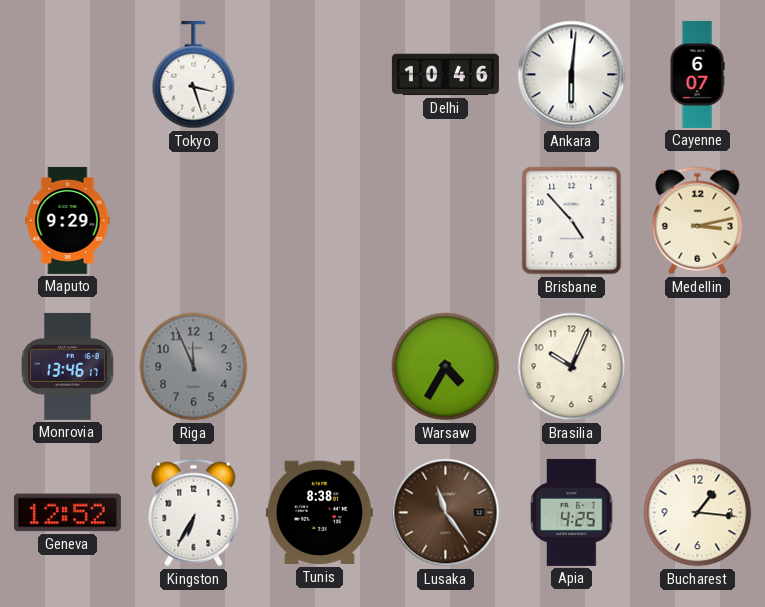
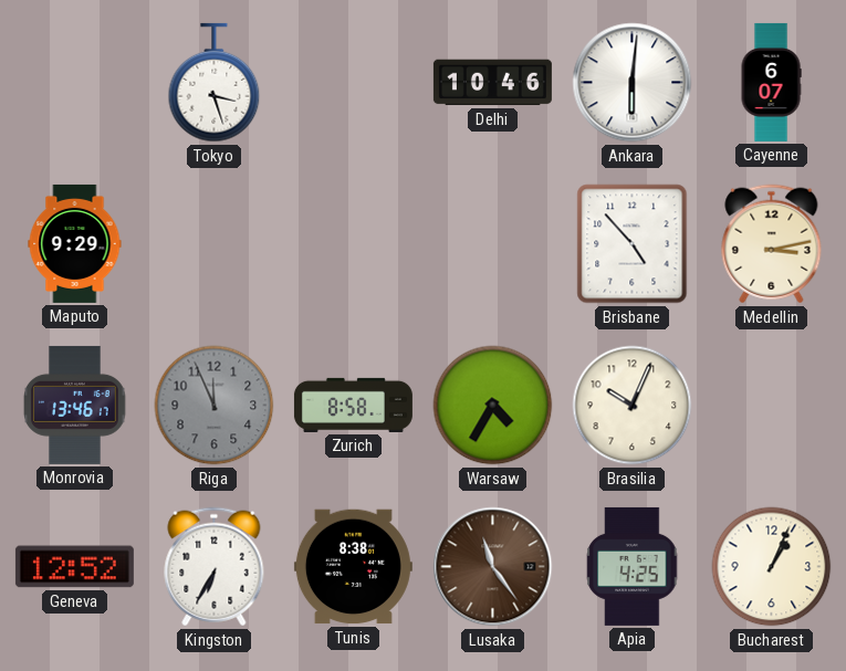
Zurich: none -> 8:58 (353, 405)
Bucharest: 1:16 -> 1:04 (772, 567)
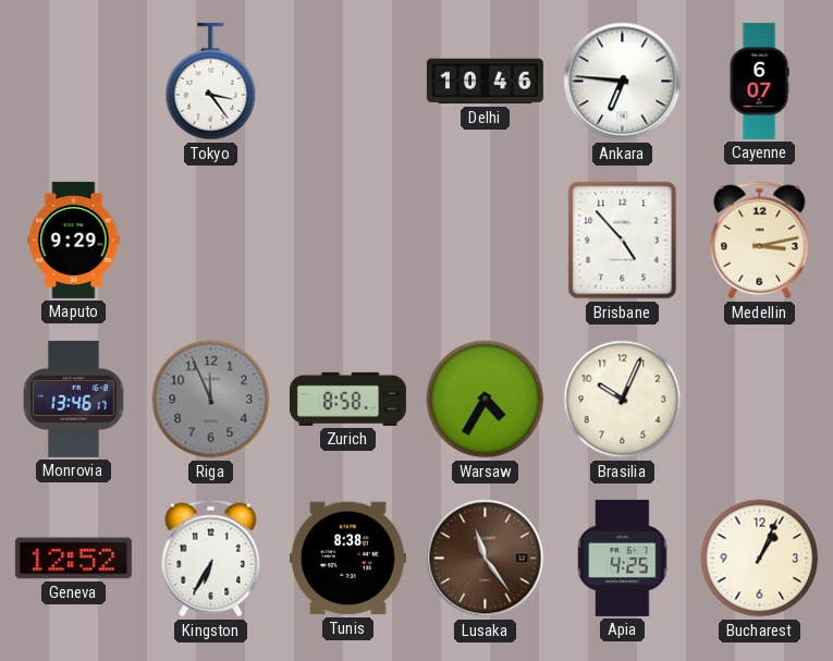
Tokyo: 3:27 -> 3:24 (211, 82)
Ankara: 6:01 -> 6:46 (623, 82)
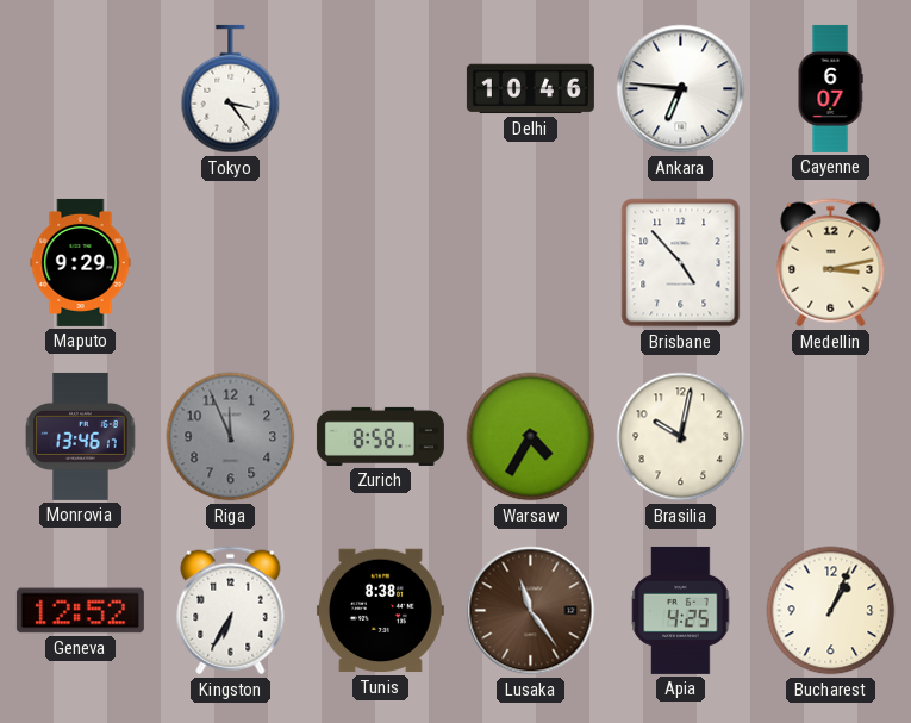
Brasilia: 10:04 -> 10:02 (681, 437)
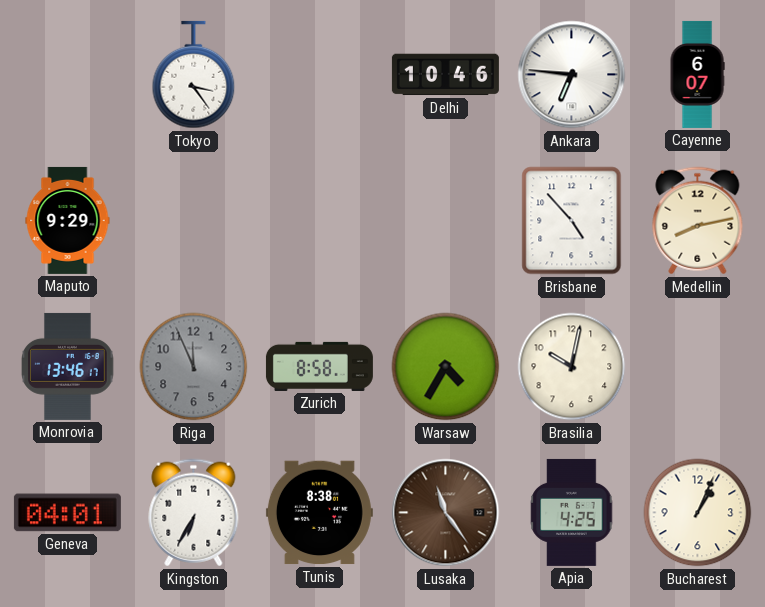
Medellin: 3:13 -> 8:13 (698, 221)
Geneva: 12:52 -> 04:01 (67, 513)
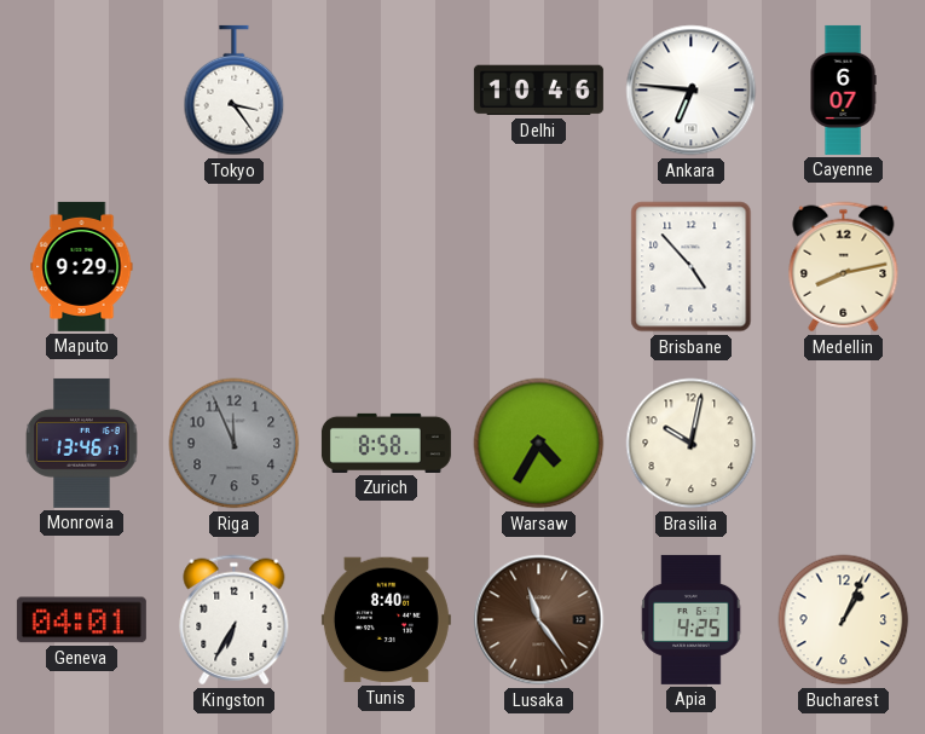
Tunis: 8:38 -> 8:40 (386, 620)
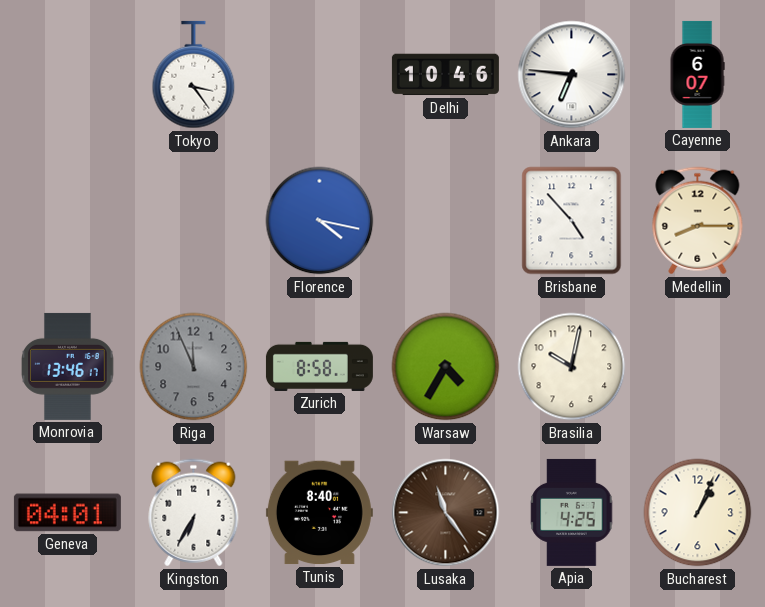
Maputo: 9:29 -> none (82, 266)
Florence: none -> 4:17 (320, 221)
Medellin: 8:13 -> 8:15 (698, 221)
